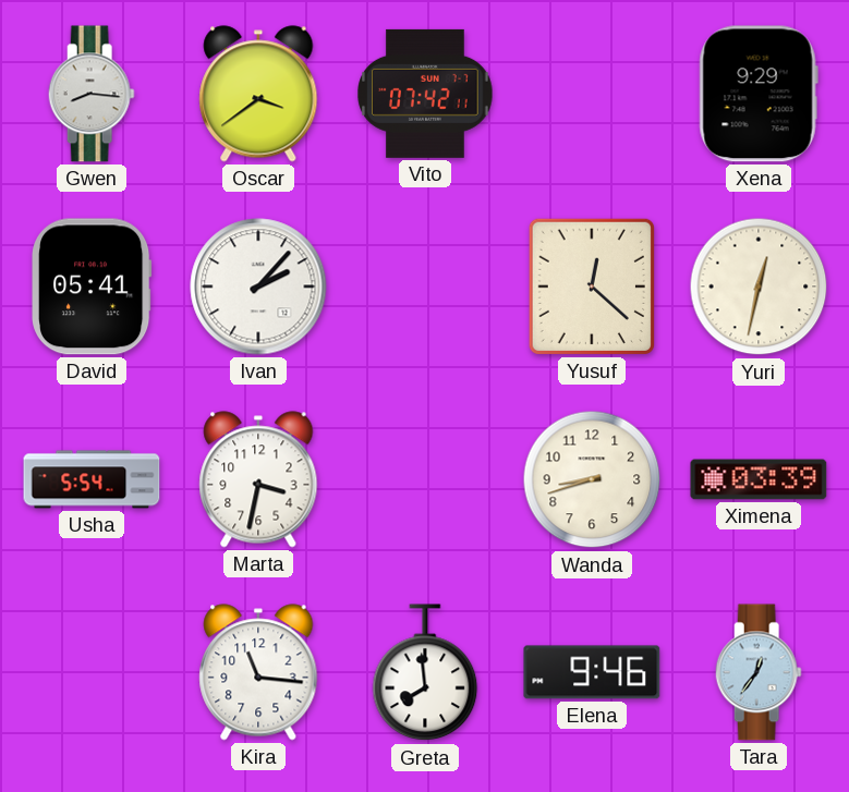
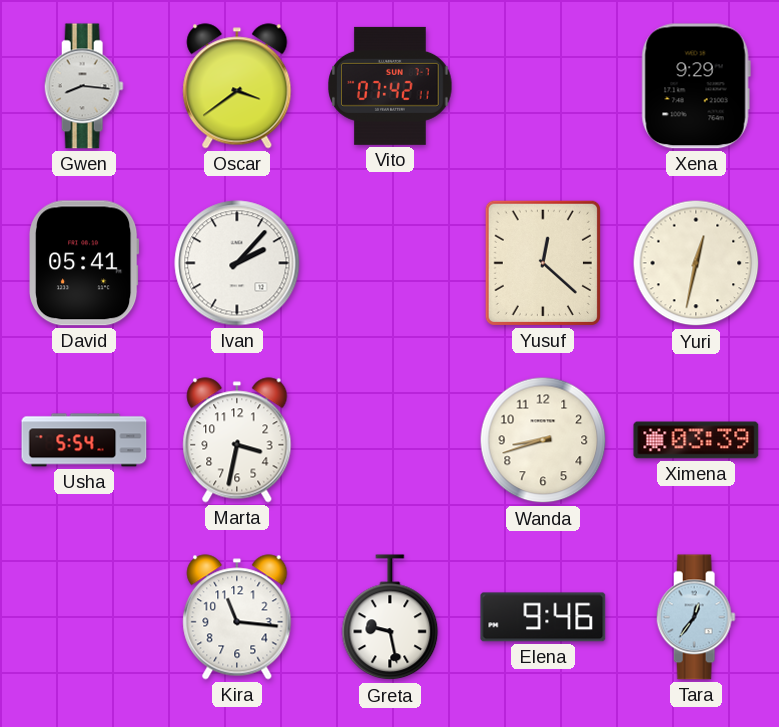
Greta: 7:59 -> 9:28 (390, 618)
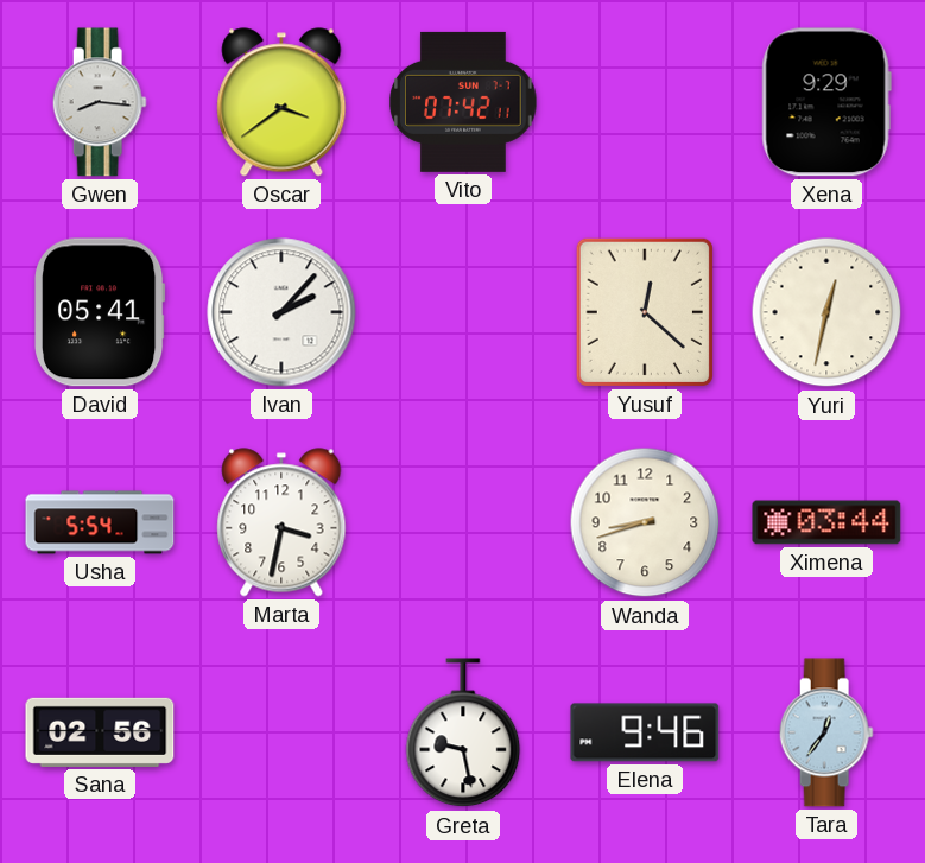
Ximena: 03:39 -> 03:44 (826, 522)
Sana: none -> 02:56 (100, 732)
Kira: 11:16 -> none (237, 617)
